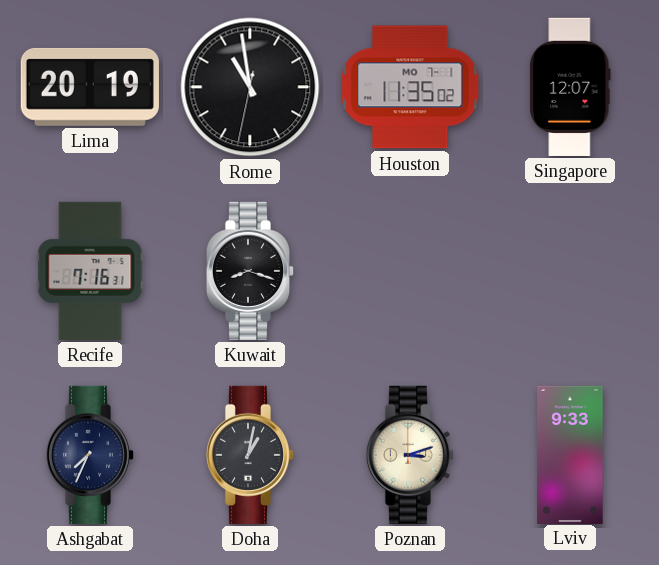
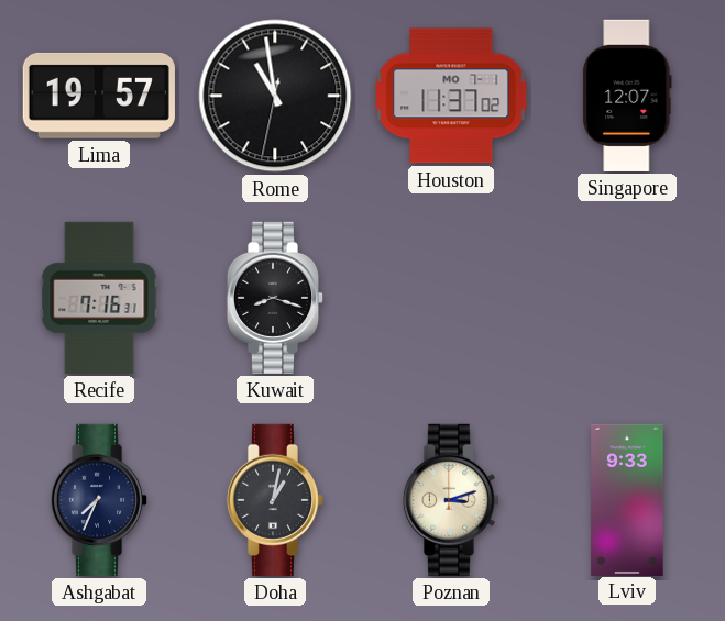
Lima: 20:19 -> 19:57 (99, 96)
Houston: 11:35 -> 11:37 (451, 96)
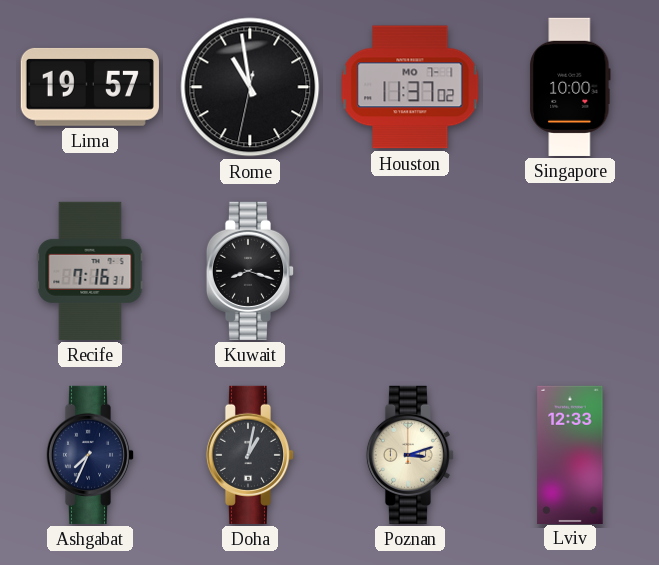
Singapore: 12:07 -> 10:00 (570, 87)
Lviv: 9:33 -> 12:33 (570, 454)
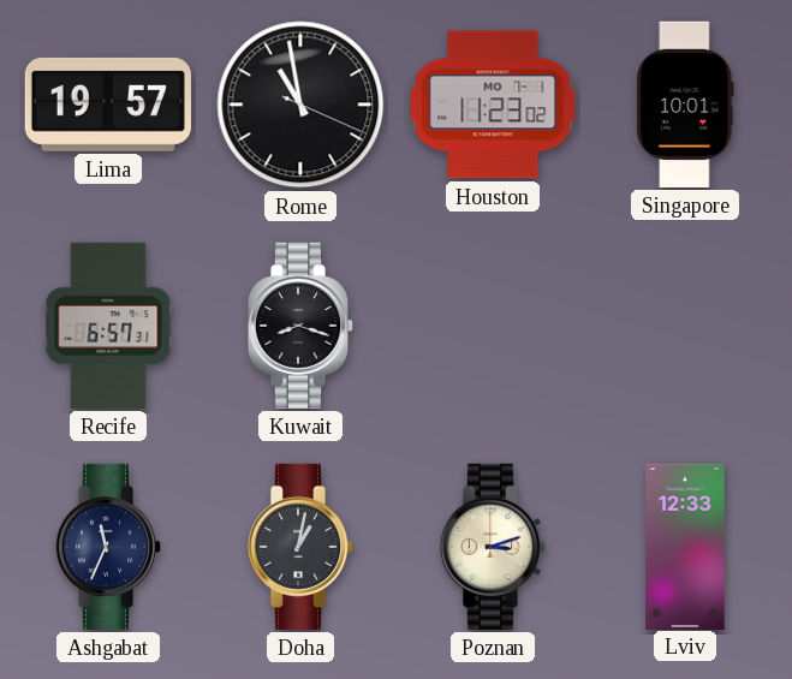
Rome: 10:58:32 -> 10:58:19 (300, 105)
Houston: 11:37 -> 11:23 (493, 105)
Singapore: 10:00 -> 10:01 (685, 105)
Recife: 7:16 -> 6:57 (108, 326)
Ashgabat: 7:34 -> 11:34 (108, 547)
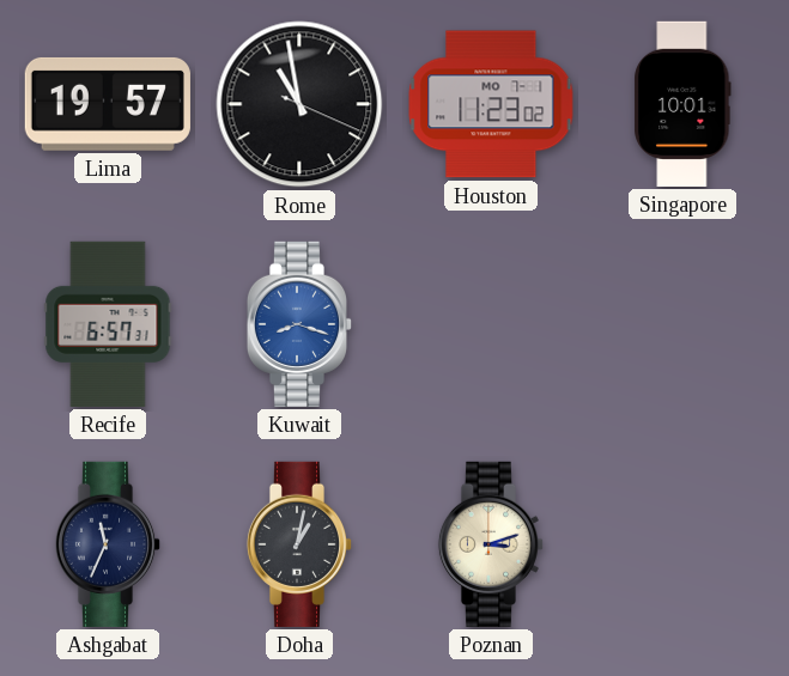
Kuwait dial: black -> blue (299, 324)
Lviv: 12:33 -> none (685, 546)
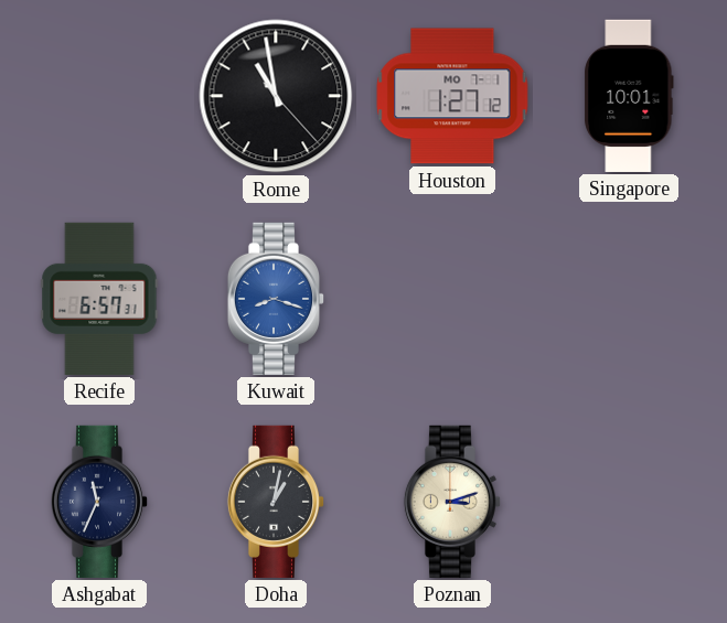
Lima: 19:57 -> none (108, 104)
Rome: 10:58:19 -> 10:58:23 (276, 96)
Houston: 11:23 -> 1:27 (452, 96)
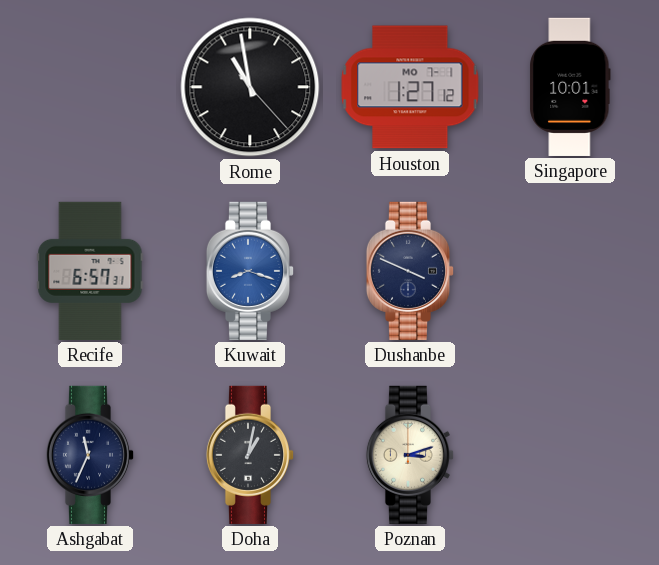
Dushanbe: none -> 3:49 (410, 271)
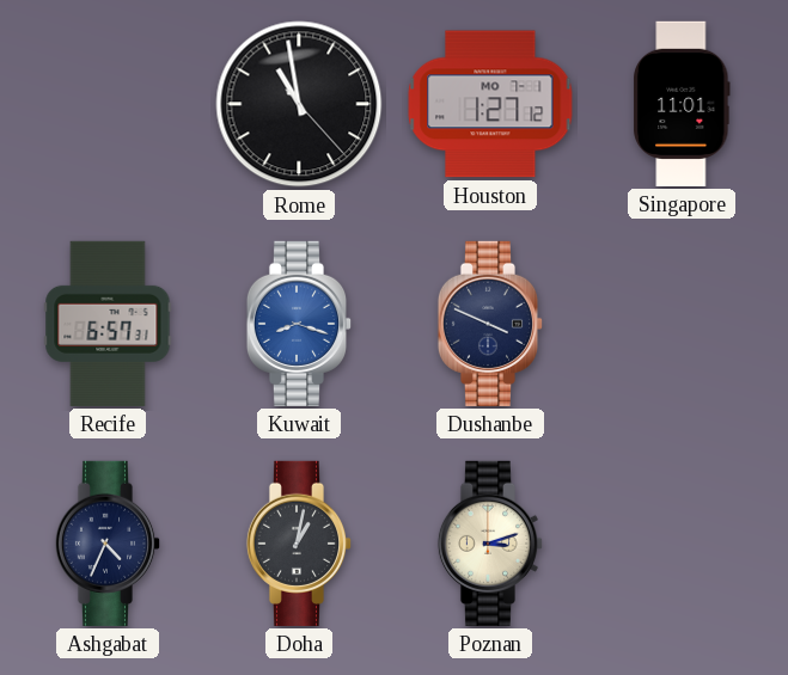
Singapore: 10:01 -> 11:01 (682, 104)
Ashgabat: 11:34 -> 4:34 (108, 544)
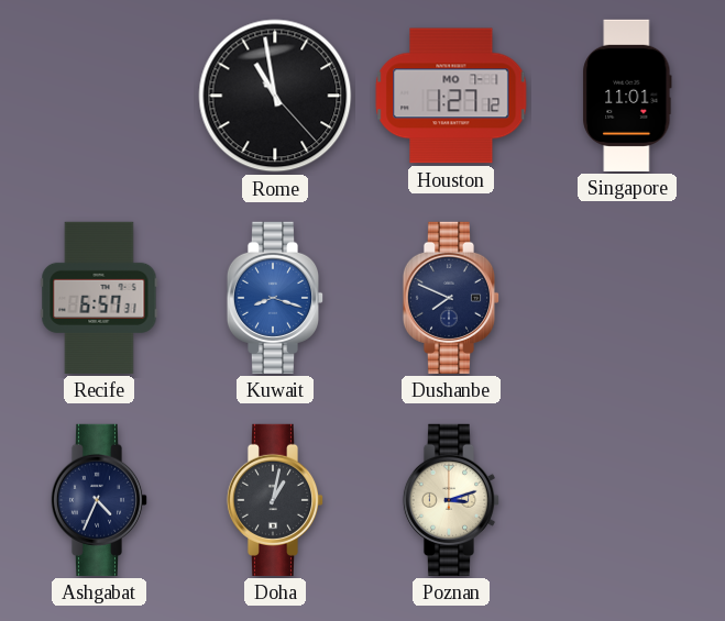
Dushanbe: 3:49 -> 7:49 (451, 298)
